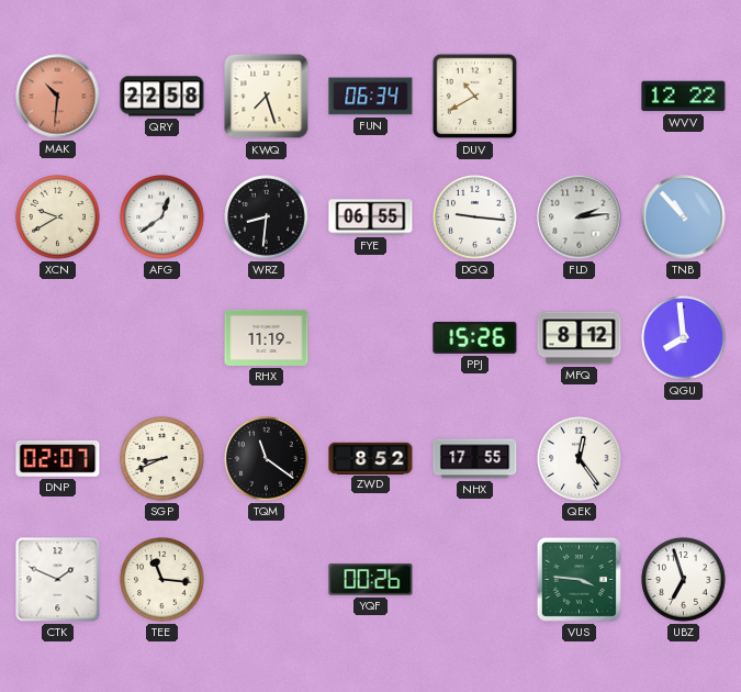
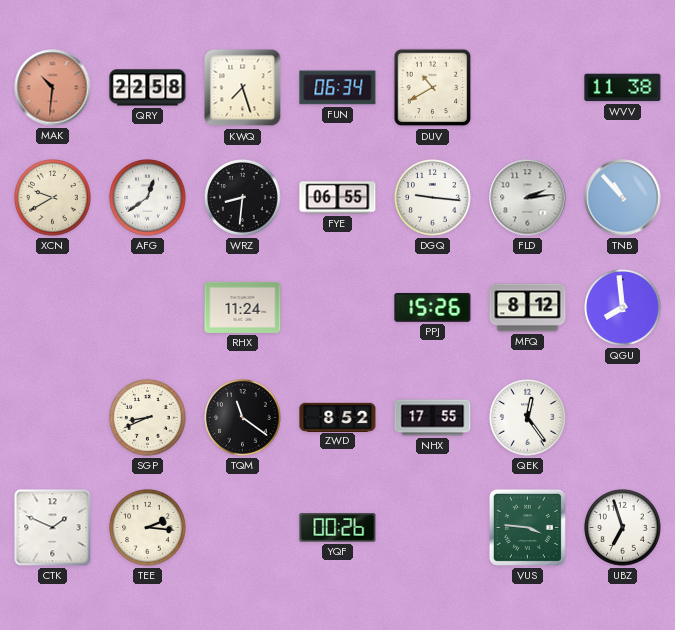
WVV: 12:22 -> 11:38 (623, 88)
RHX: 11:19 -> 11:24 (243, 307)
DNP: 02:07 -> none (58, 459)
TEE: 11:16 -> 2:16 (148, 528)
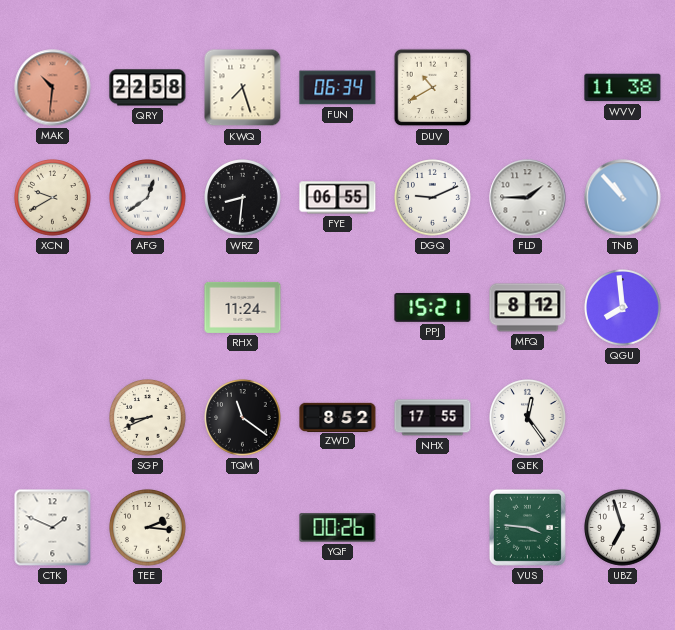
DGQ: 9:16 -> 9:11 (433, 198)
FLD: 2:14 -> 1:45 (528, 198)
PPJ: 15:26 -> 15:21 (433, 307)
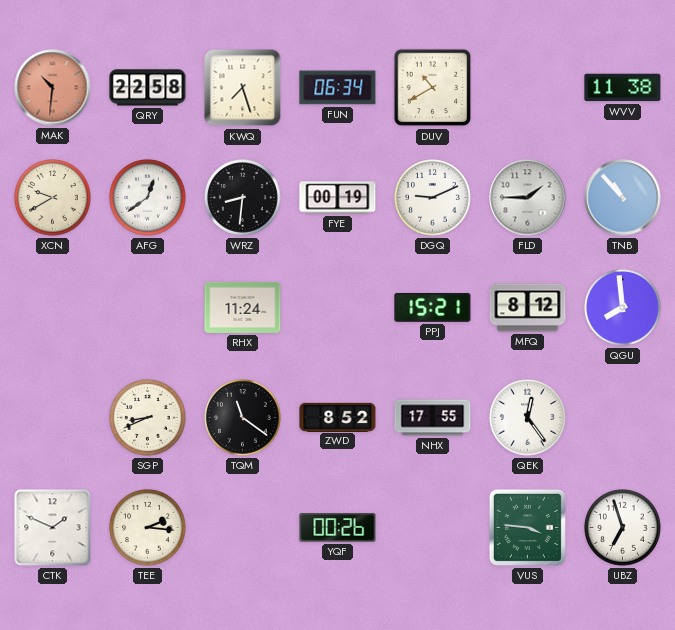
FYE: 06:55 -> 00:19 (338, 198)
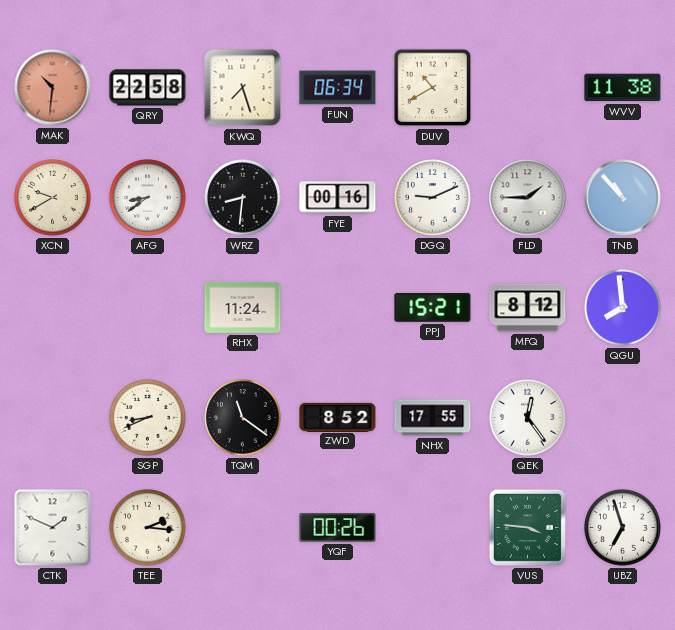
AFG: 12:39 -> 8:39 (148, 198)
FYE: 00:19 -> 00:16 (338, 198)
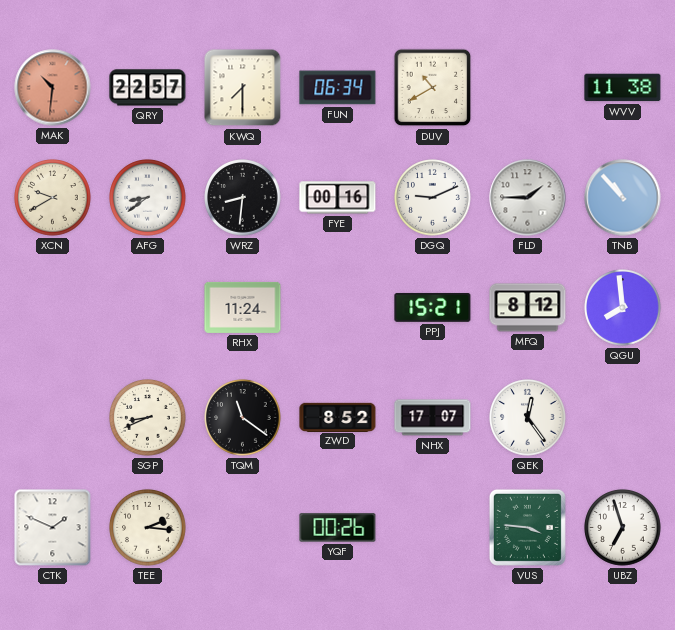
QRY: 22:58 -> 22:57 (148, 88)
KWQ: 7:27 -> 7:30 (243, 88)
NHX: 17:55 -> 17:07 (433, 418)
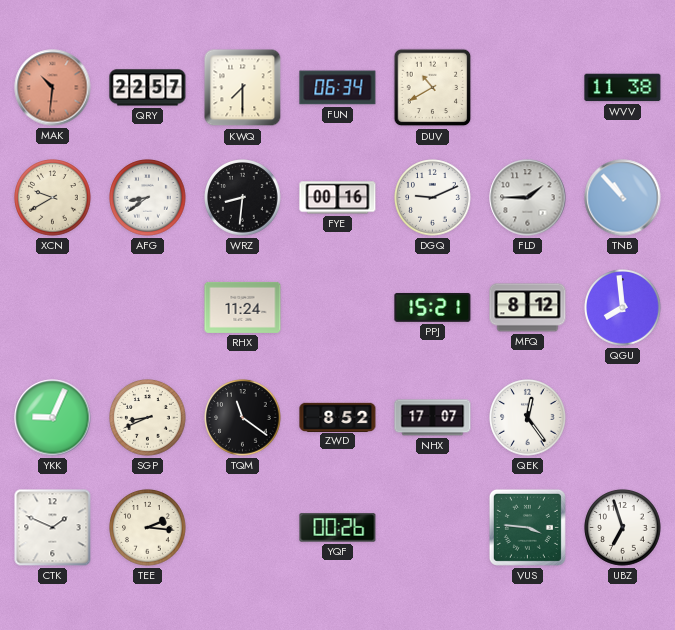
YKK: none -> 9:04 (53, 418)
